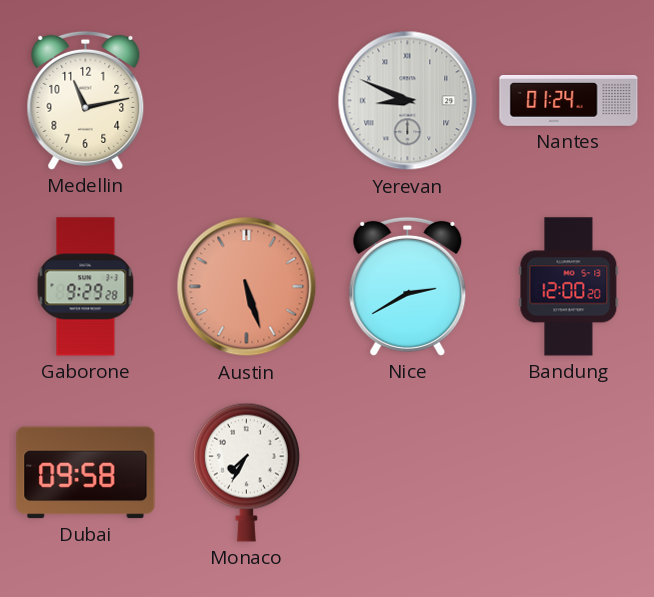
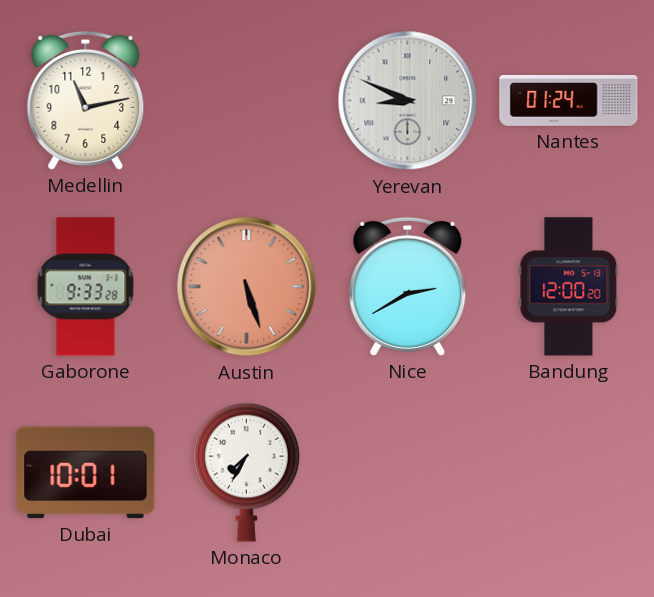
Gaborone: 9:29 -> 9:33 (86, 287)
Dubai: 09:58 -> 10:01 (86, 473)
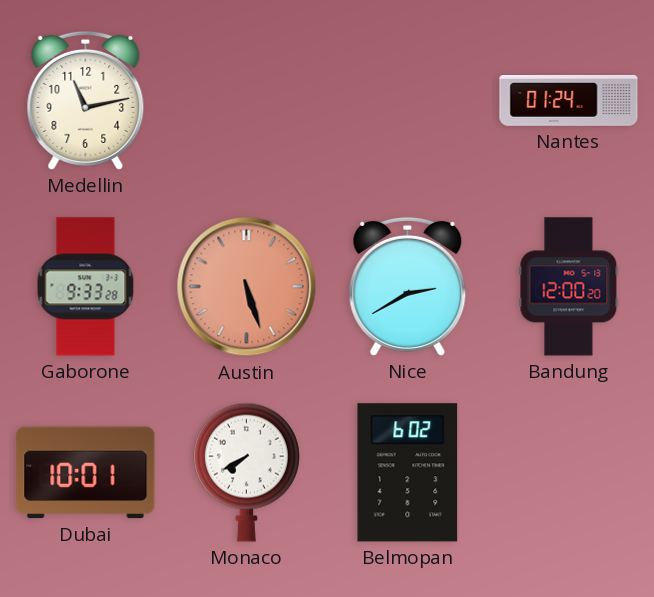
Yerevan: 8:49 -> none (408, 101)
Monaco: 7:35 -> 7:40 (246, 472)
Belmopan: none -> 6:02 (408, 473)
